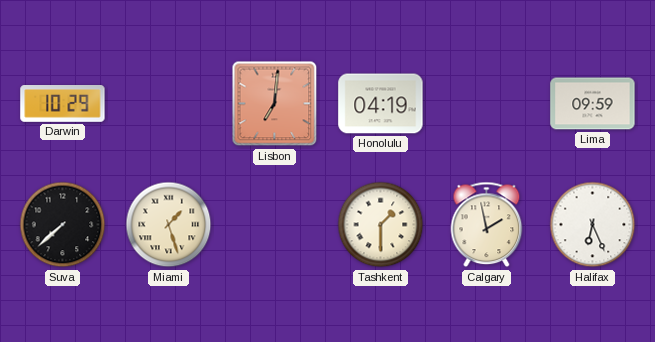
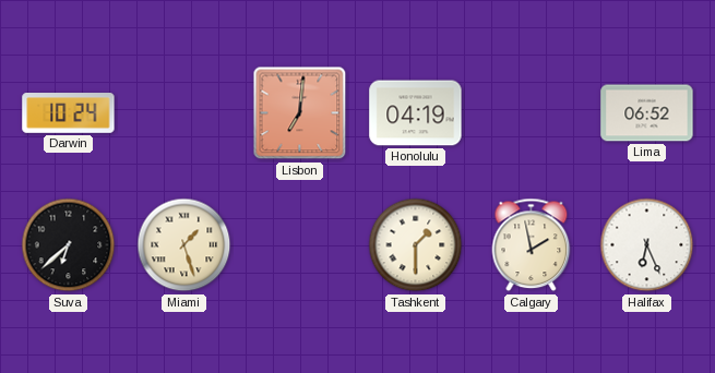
Darwin: 10:29 -> 10:24 (69, 113)
Lima: 09:59 -> 06:52 (647, 113)
Suva: 7:38 -> 6:38 (69, 245)
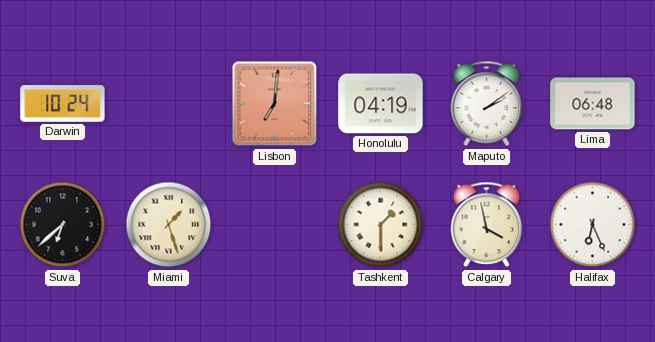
Maputo: none -> 2:09 (487, 104)
Lima: 06:52 -> 06:48 (593, 104)
Calgary: 1:58 -> 3:58 (487, 225)
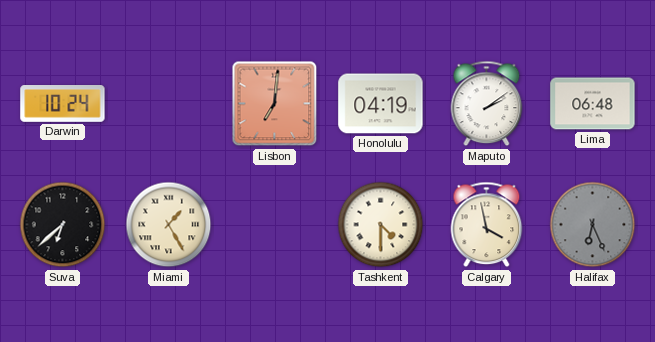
Miami: 1:27 -> 1:25 (169, 225)
Tashkent: 1:30 -> 4:30 (381, 225)
Halifax dial: white -> grey (593, 225)
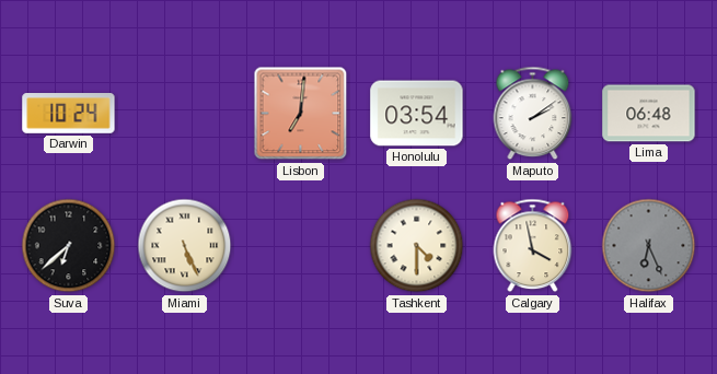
Honolulu: 04:19 -> 03:54 (417, 114)
Miami: 1:25 -> 5:26 (185, 246)
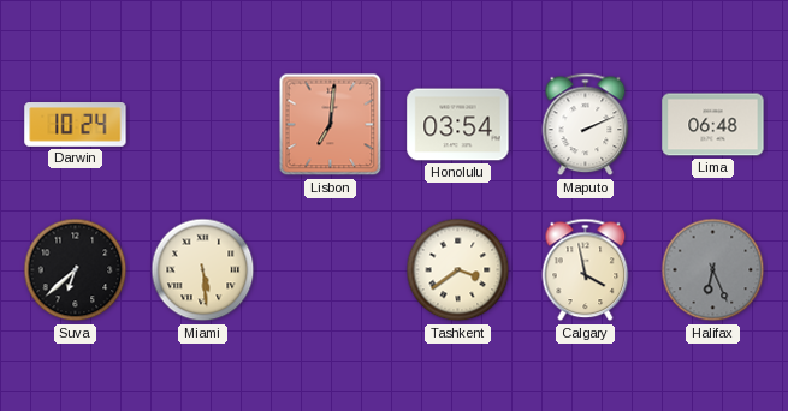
Maputo: 2:09 -> 2:11 (586, 125)
Miami: 5:26 -> 5:29 (203, 270)
Tashkent: 4:30 -> 3:39 (458, 270)
